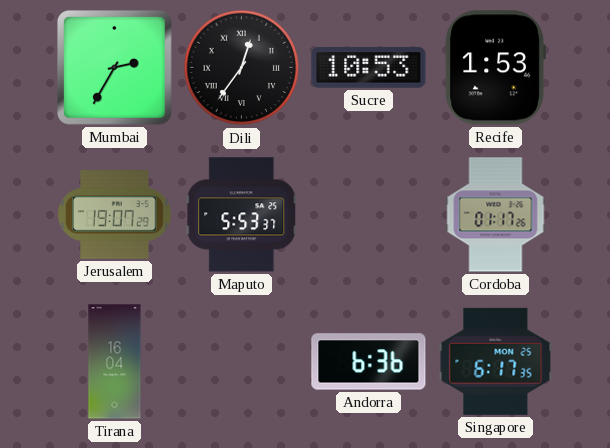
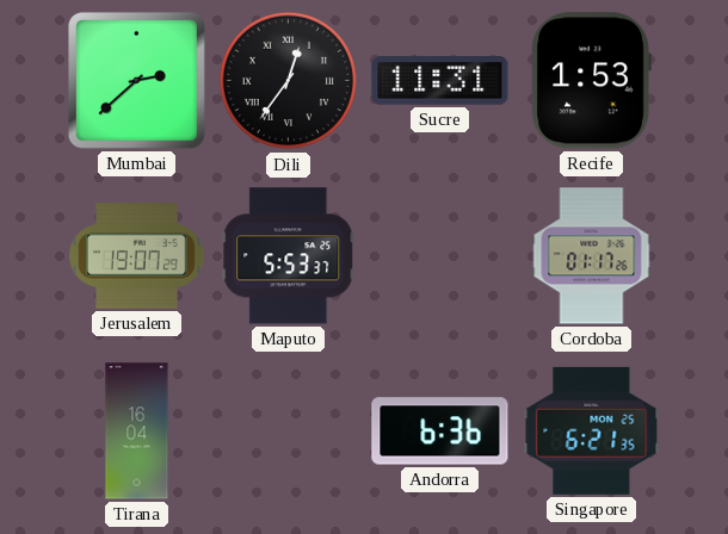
Mumbai: 2:35 -> 2:38 (136, 80)
Sucre: 10:53 -> 11:31 (440, 81)
Singapore: 6:17 -> 6:21 (592, 430)
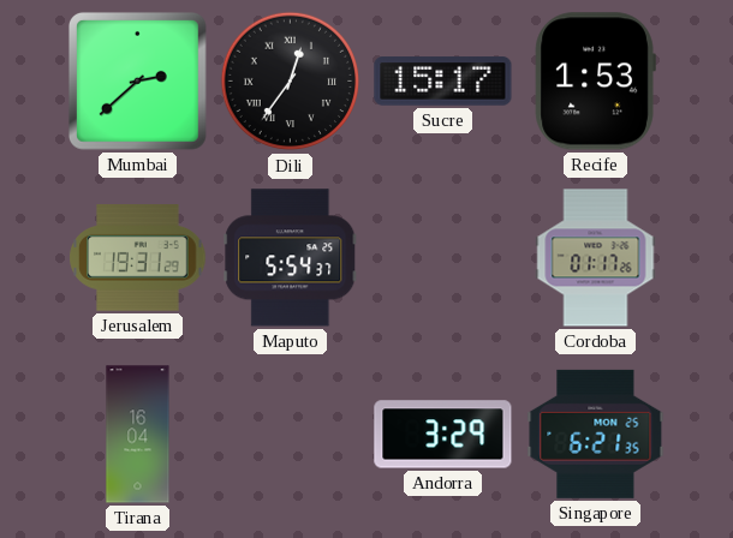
Sucre: 11:31 -> 15:17 (443, 82)
Jerusalem: 19:07 -> 19:31 (138, 258)
Maputo: 5:53 -> 5:54 (291, 258)
Andorra: 6:36 -> 3:29 (443, 435)
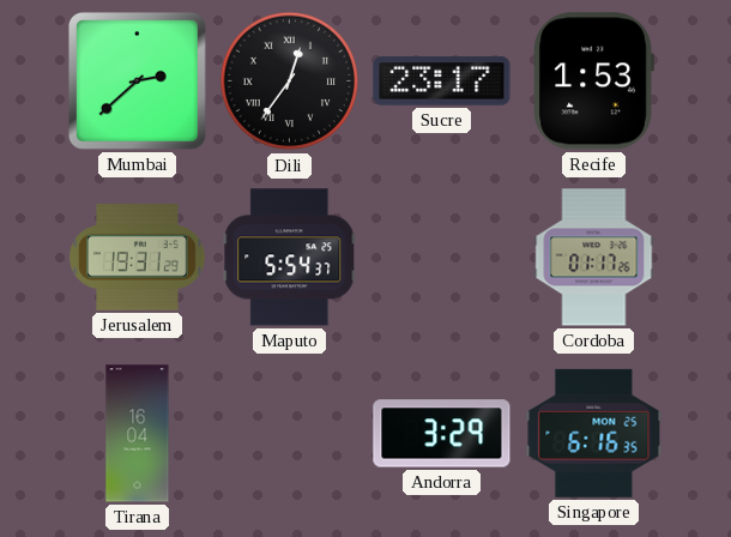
Sucre: 15:17 -> 23:17 (442, 82)
Singapore: 6:21 -> 6:16 (594, 433)
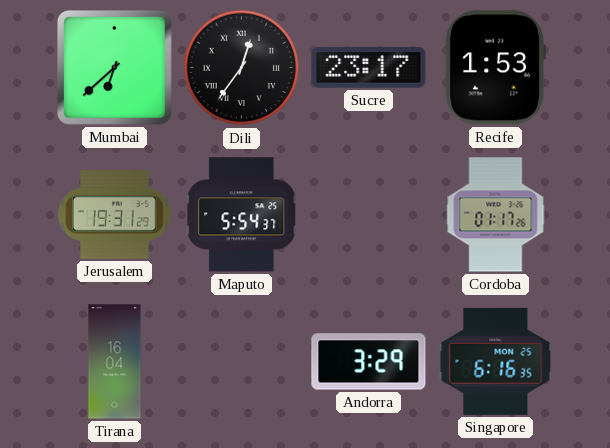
Mumbai: 2:38 -> 6:38 (114, 67)
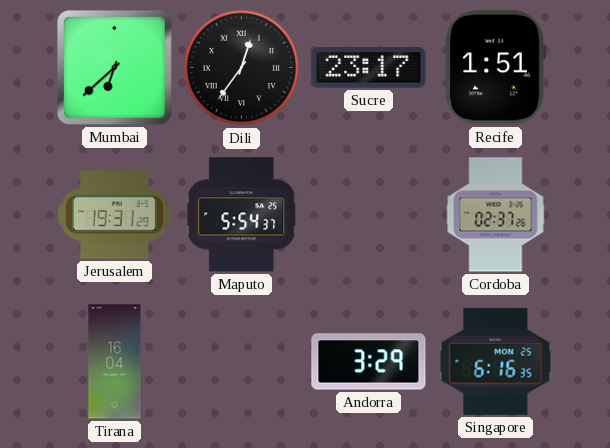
Recife: 1:53 -> 1:51 (495, 68)
Cordoba: 01:17 -> 02:37 (496, 215)
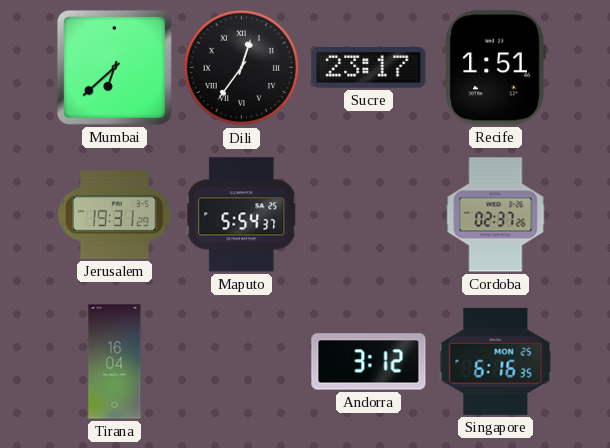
Andorra: 3:29 -> 3:12 (369, 362)
